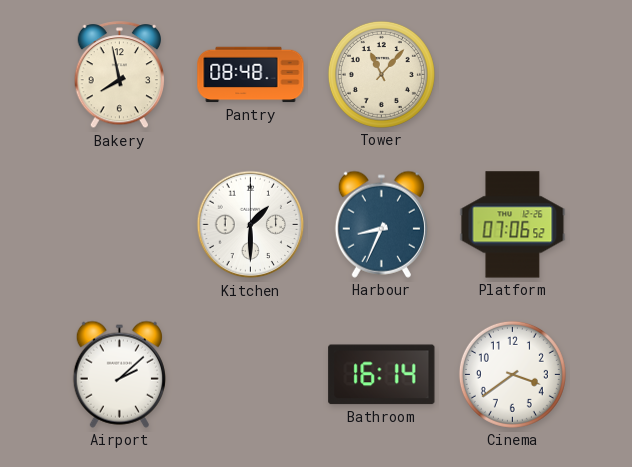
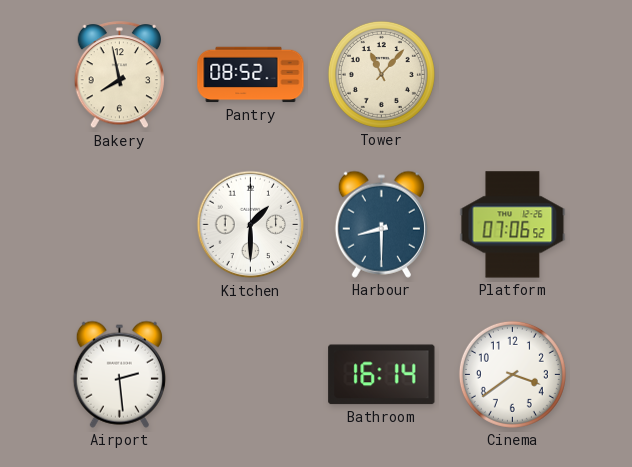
Pantry: 08:48 -> 08:52 (251, 75)
Harbour: 8:34 -> 8:30 (381, 224)
Airport: 2:08 -> 2:29 (119, 374)
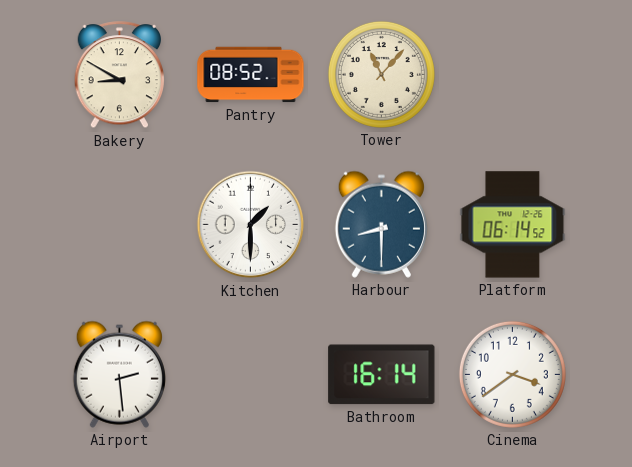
Bakery: 7:58 -> 8:50 (120, 75)
Platform: 07:06 -> 06:14 (513, 225)
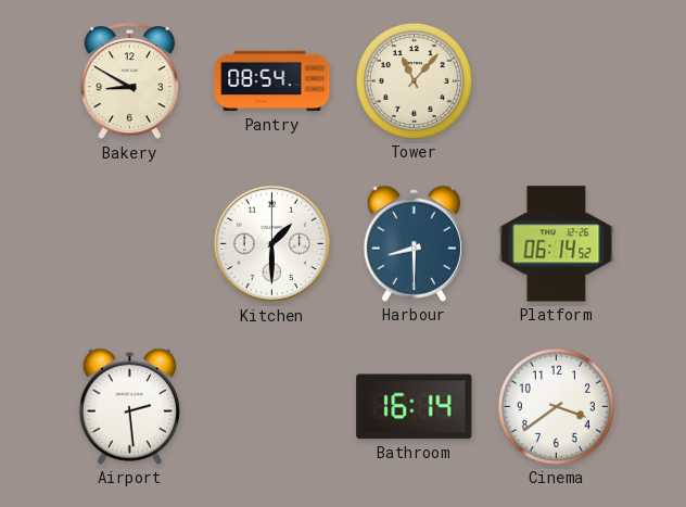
Pantry: 08:52 -> 08:54 (272, 81)
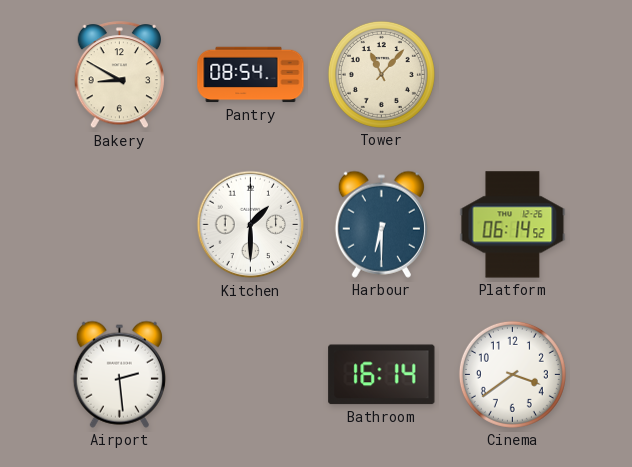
Harbour: 8:30 -> 6:30 (381, 224)
